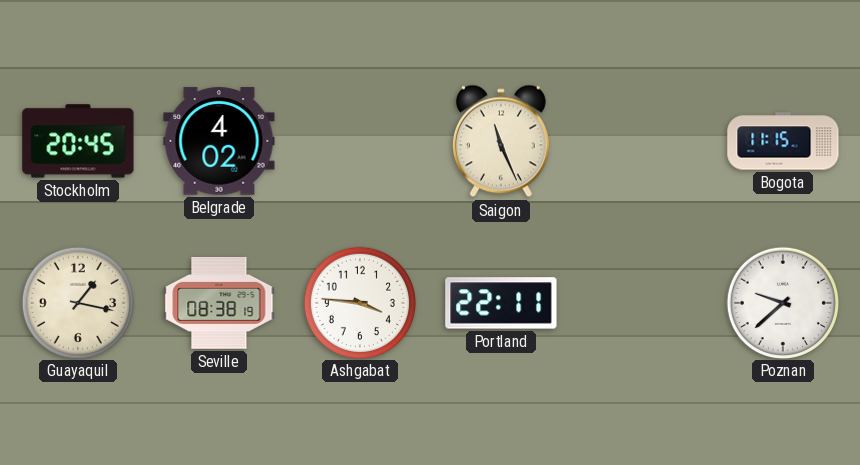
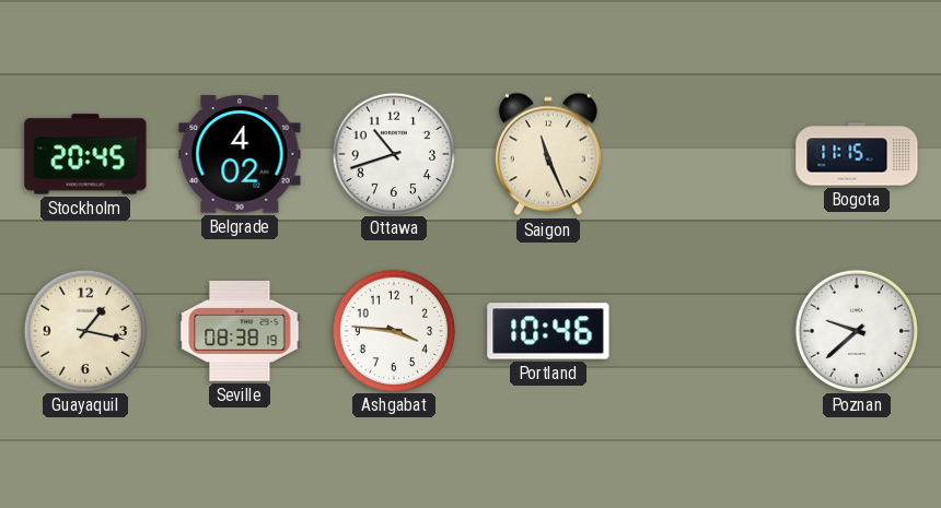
Ottawa: none -> 10:42 (393, 153)
Portland: 22:11 -> 10:46 (548, 331)
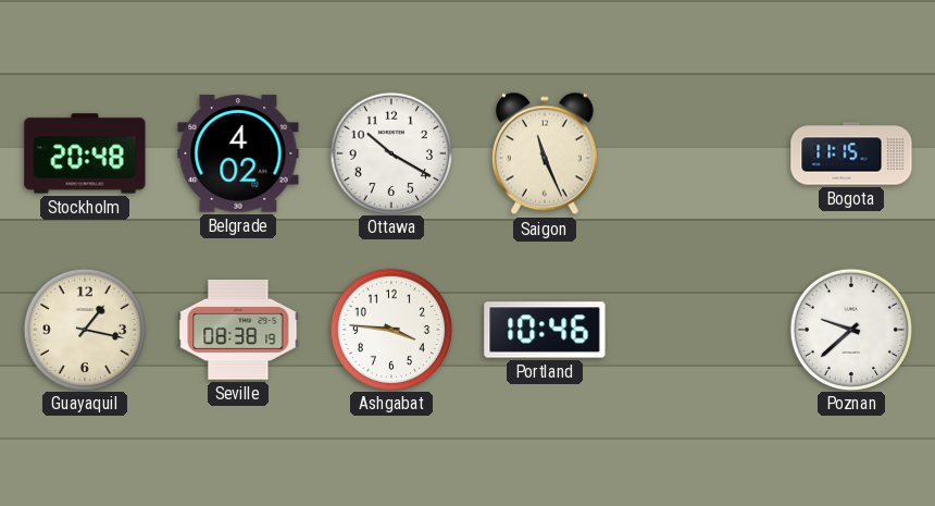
Stockholm: 20:45 -> 20:48 (85, 153)
Ottawa: 10:42 -> 10:20 (390, 152)
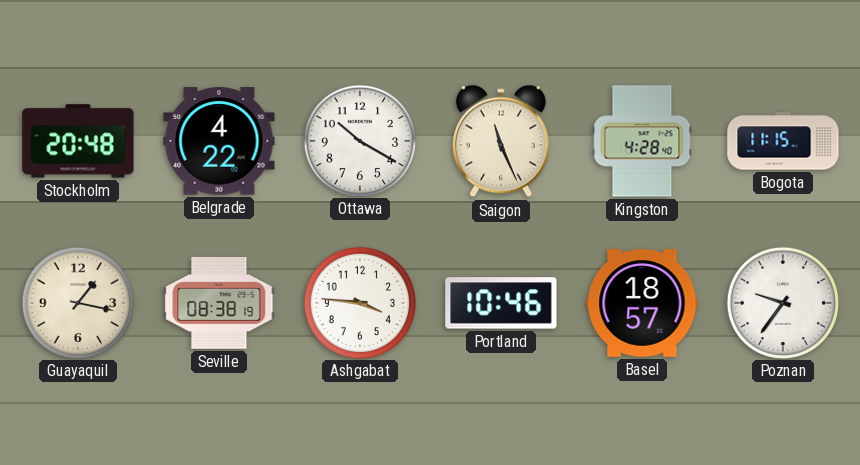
Belgrade: 4:02 -> 4:22 (219, 141)
Kingston: none -> 4:28 (642, 141)
Basel: none -> 18:57 (642, 303)
Poznan: 9:38 -> 9:36 (782, 302)
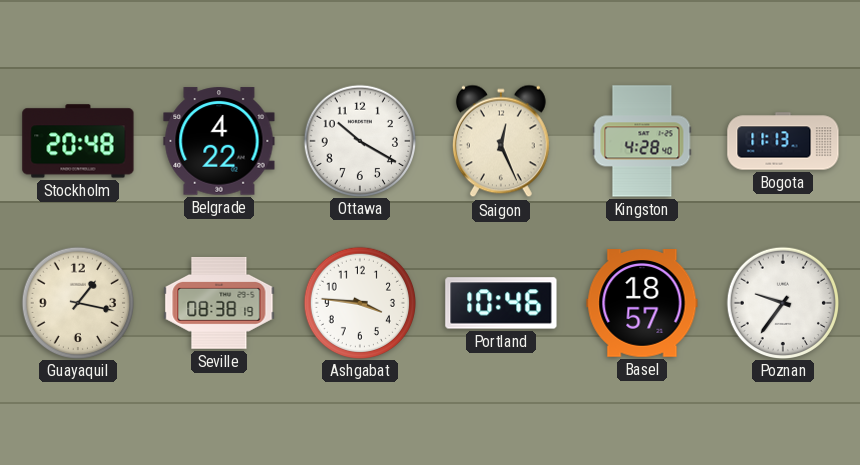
Saigon: 11:26 -> 12:26 (501, 141)
Bogota: 11:15 -> 11:13 (783, 141)
